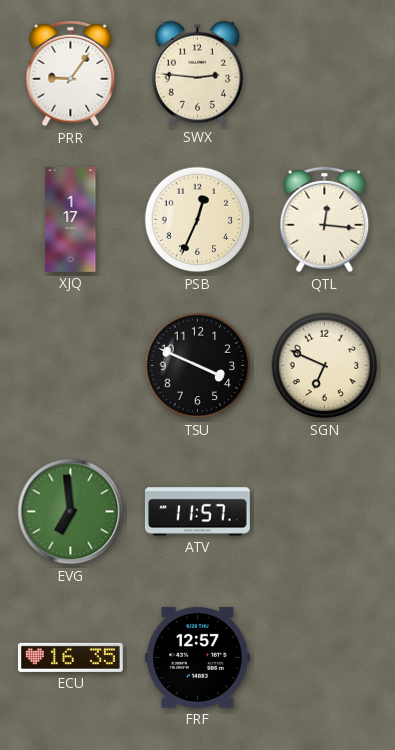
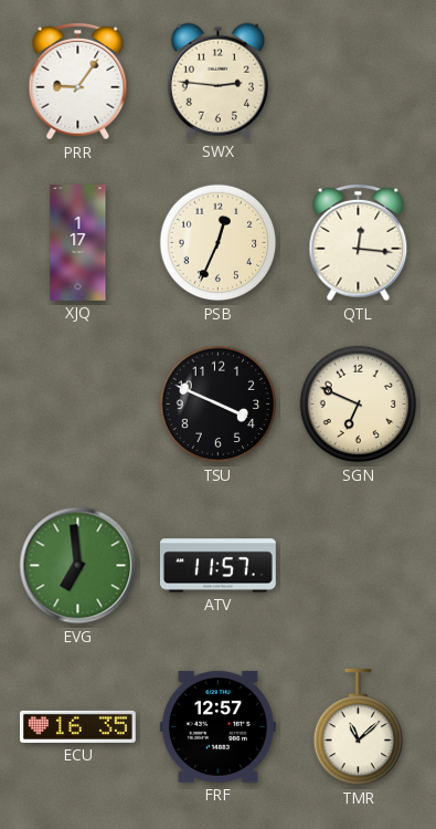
TMR: none -> 11:08 (359, 727)
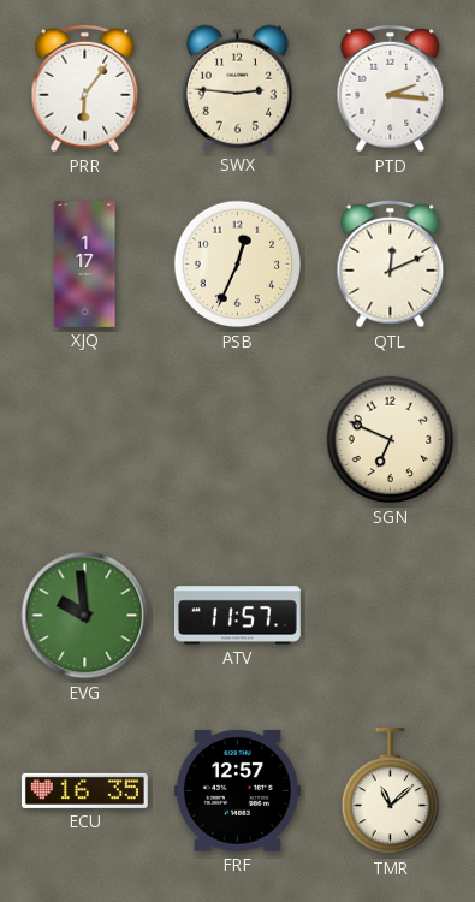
PRR: 9:06 -> 6:06 (85, 89)
PTD: none -> 2:16 (391, 89)
QTL: 12:16 -> 12:11 (391, 265)
TSU: 3:49 -> none (219, 405)
EVG: 6:59 -> 9:59 (85, 616)
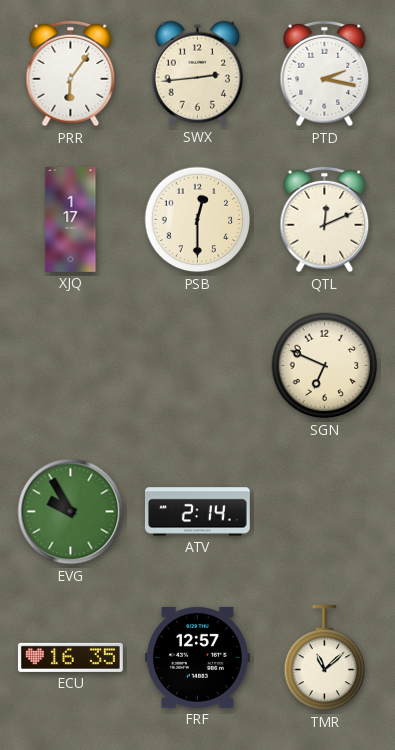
SWX: 2:46 -> 2:44 (197, 73)
PTD: 2:16 -> 2:17 (325, 74)
PSB: 12:34 -> 12:30 (198, 220)
EVG: 9:59 -> 9:55 (71, 512)
ATV: 11:57 -> 2:14 (197, 512)
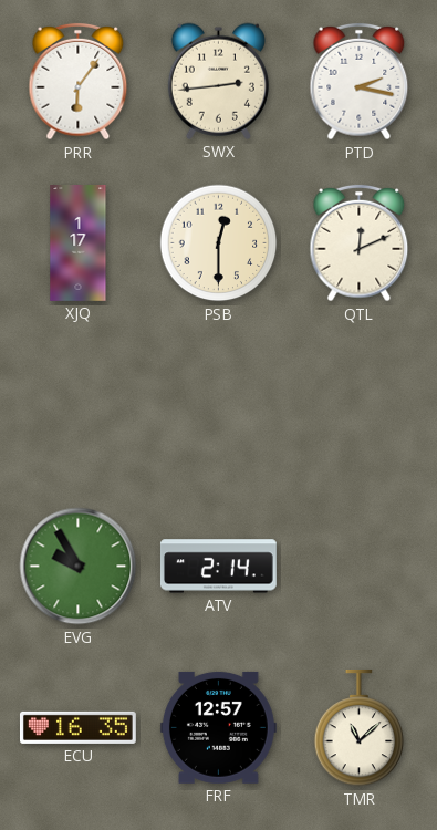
SGN: 6:49 -> none (325, 366)
